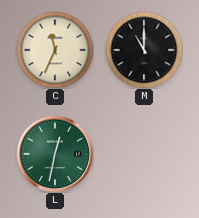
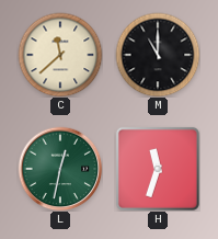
C: 11:34 -> 11:38 (60, 55)
H: none -> 11:33 (158, 169)
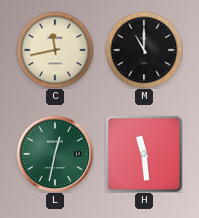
C: 11:38 -> 11:43 (55, 50)
H: 11:33 -> 11:29 (144, 154)
